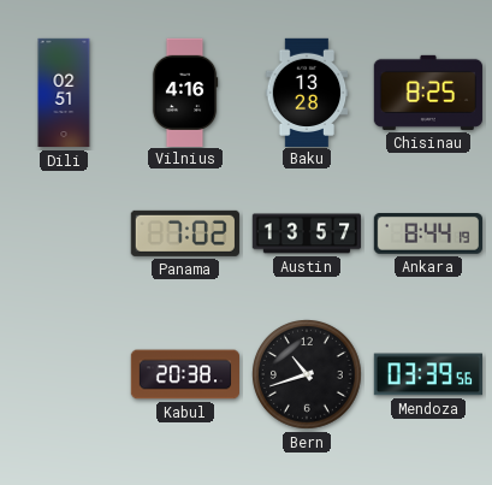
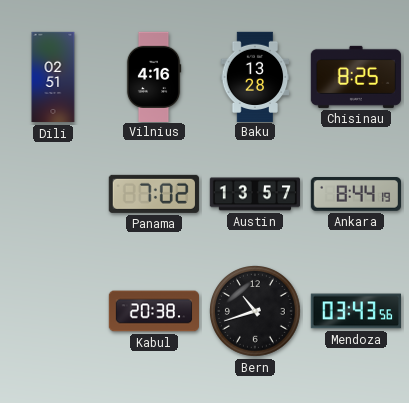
Mendoza: 03:39 -> 03:43 (355, 311)
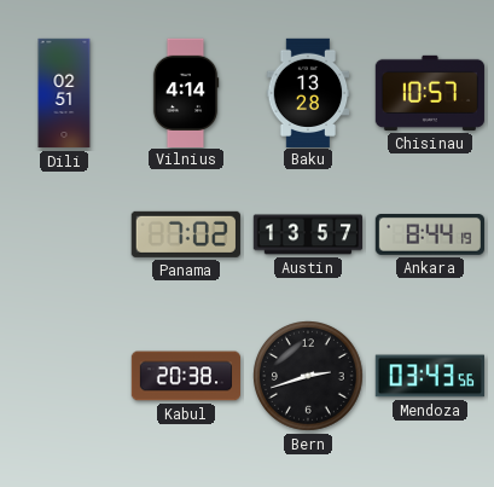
Vilnius: 4:16 -> 4:14 (186, 92)
Chisinau: 8:25 -> 10:57 (430, 93)
Bern: 10:42 -> 2:42 (309, 377)
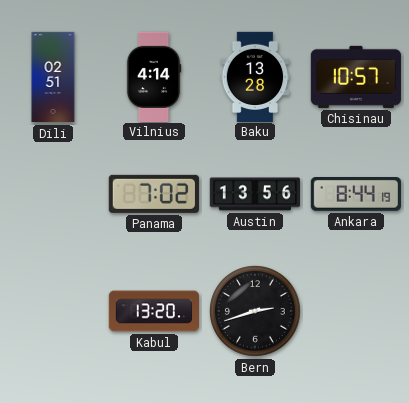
Austin: 13:57 -> 13:56 (254, 194)
Kabul: 20:38 -> 13:20 (153, 311)
Mendoza: 03:43 -> none (429, 376)
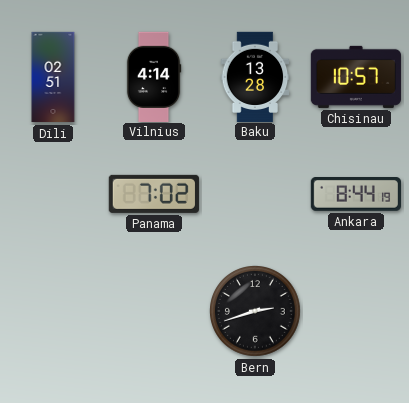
Austin: 13:56 -> none (254, 194)
Kabul: 13:20 -> none (153, 311)
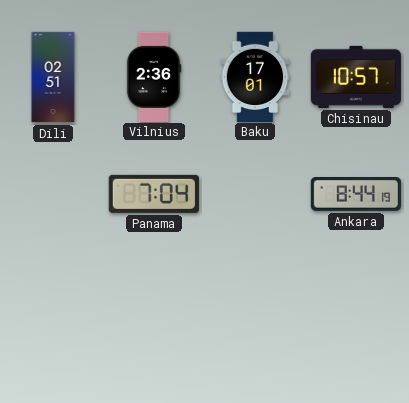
Vilnius: 4:14 -> 2:36 (154, 76)
Baku: 13:28 -> 17:01 (255, 76)
Panama: 7:02 -> 7:04 (154, 194)
Bern: 2:42 -> none (256, 312)
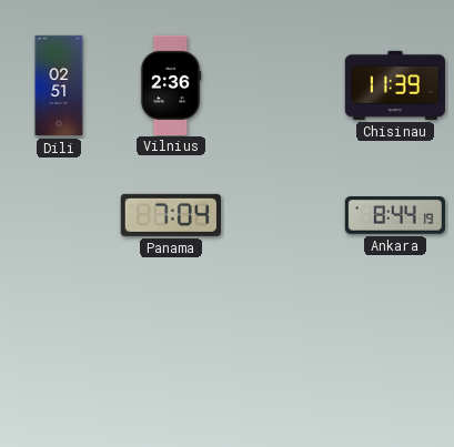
Baku: 17:01 -> none (255, 76)
Chisinau: 10:57 -> 11:39 (395, 85)
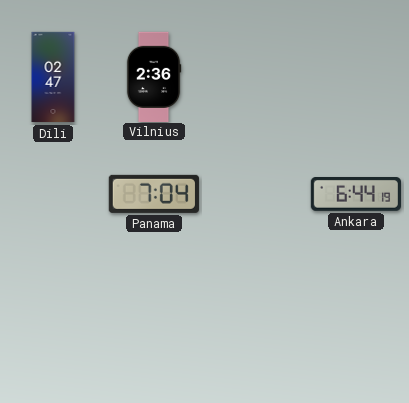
Dili: 02:51 -> 02:47 (53, 77)
Chisinau: 11:39 -> none (395, 85)
Ankara: 8:44 -> 6:44 (355, 195)
